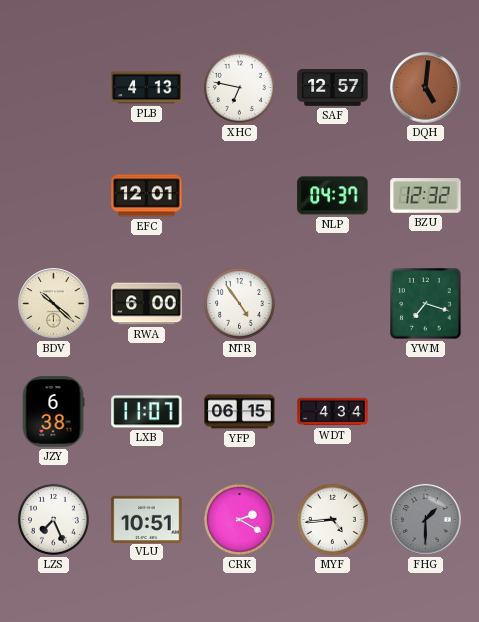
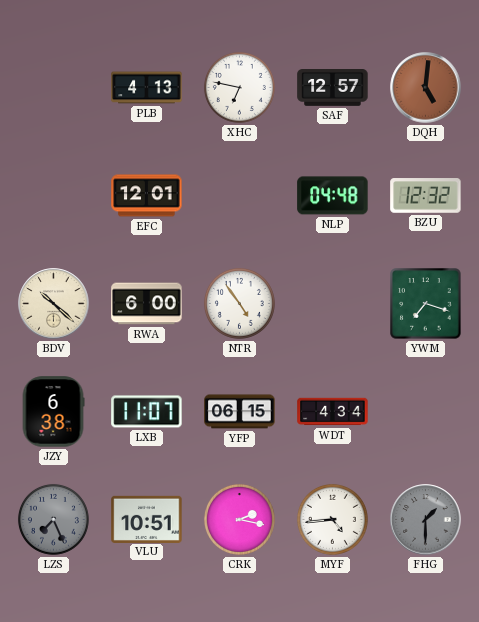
NLP: 04:37 -> 04:48 (333, 196)
LZS dial: white -> grey (53, 519)
CRK: 2:20 -> 2:17 (239, 519)
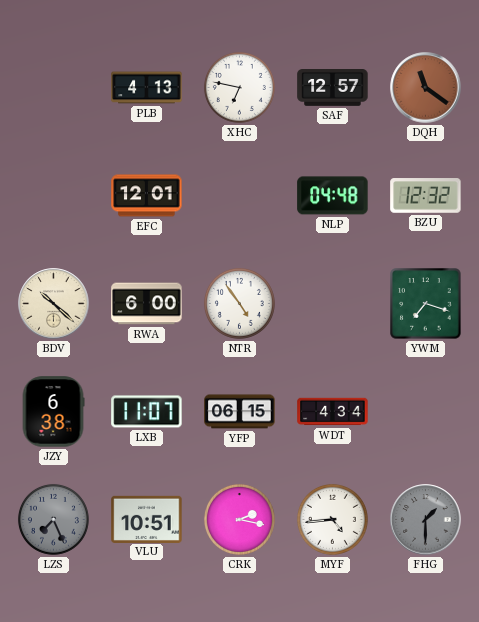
DQH: 5:01 -> 11:21 (426, 88)
